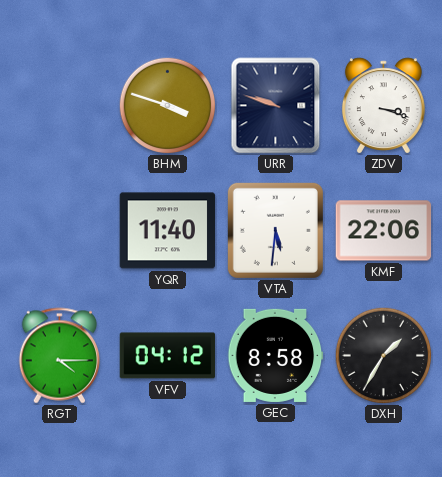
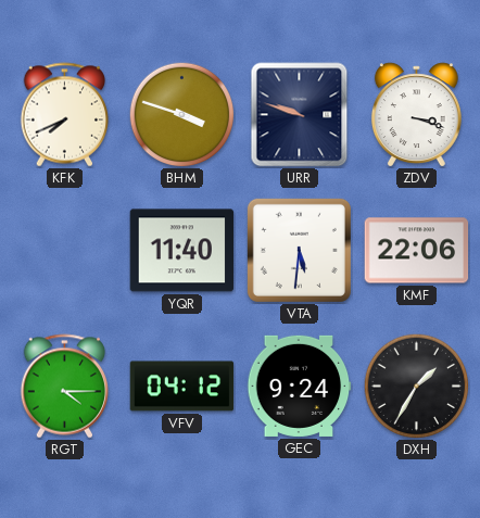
KFK: none -> 7:41 (65, 115)
GEC: 8:58 -> 9:24 (300, 386)
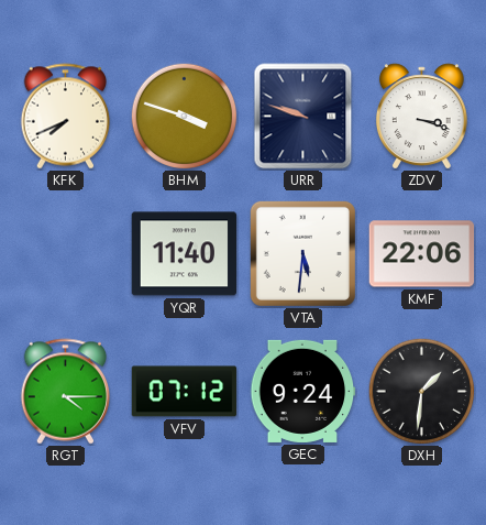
VFV: 04:12 -> 07:12 (185, 392)
DXH: 1:35 -> 1:31 (421, 391)
